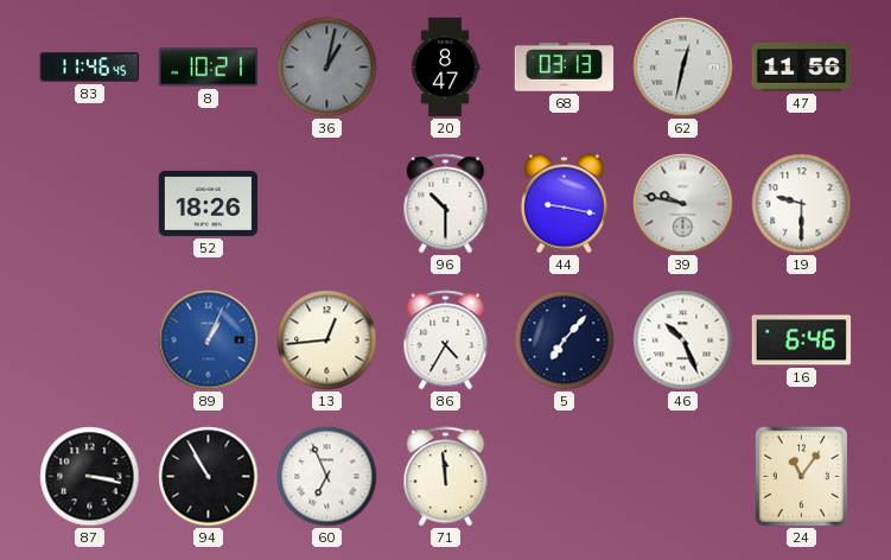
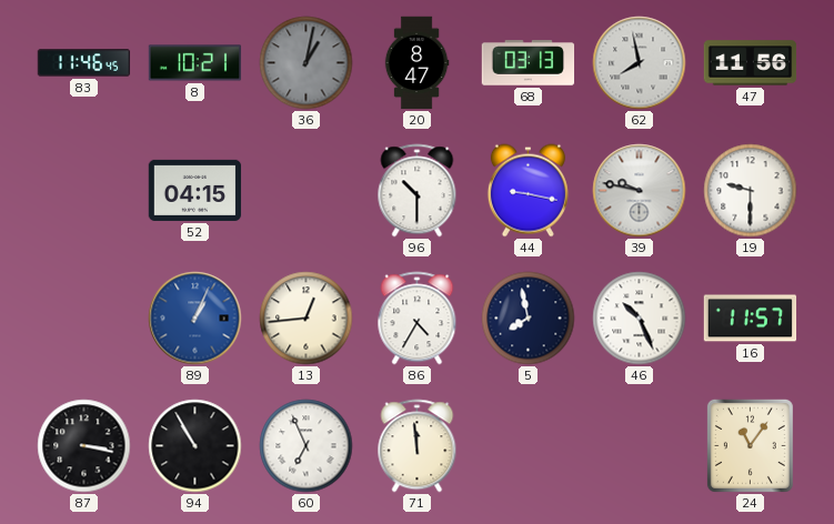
62: 12:32 -> 7:58 (640, 63)
52: 18:26 -> 04:15 (195, 190)
5: 7:07 -> 7:58 (529, 319)
16: 6:46 -> 11:57 (751, 319)
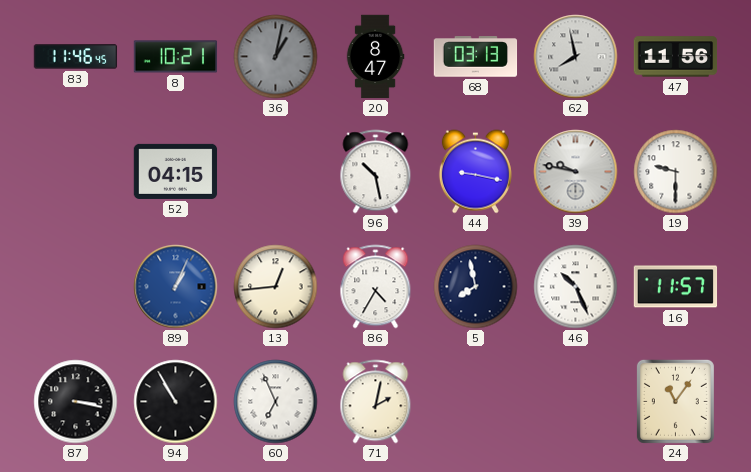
96: 10:30 -> 10:28 (376, 172)
71: 11:59 -> 2:02 (376, 402)
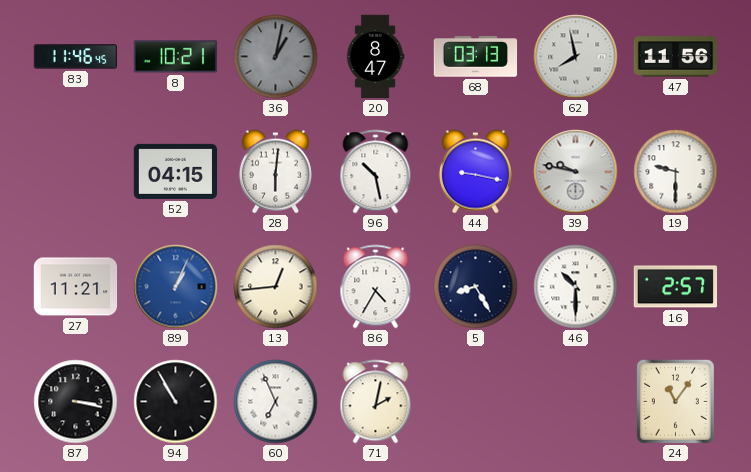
28: none -> 6:01 (275, 172)
27: none -> 11:21 (76, 287)
5: 7:58 -> 8:25 (476, 287)
46: 10:26 -> 10:30 (576, 287)
16: 11:57 -> 2:57 (676, 287)
